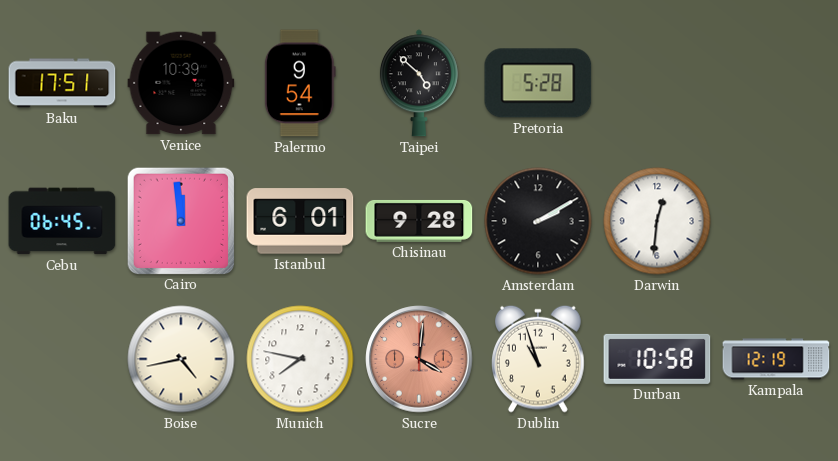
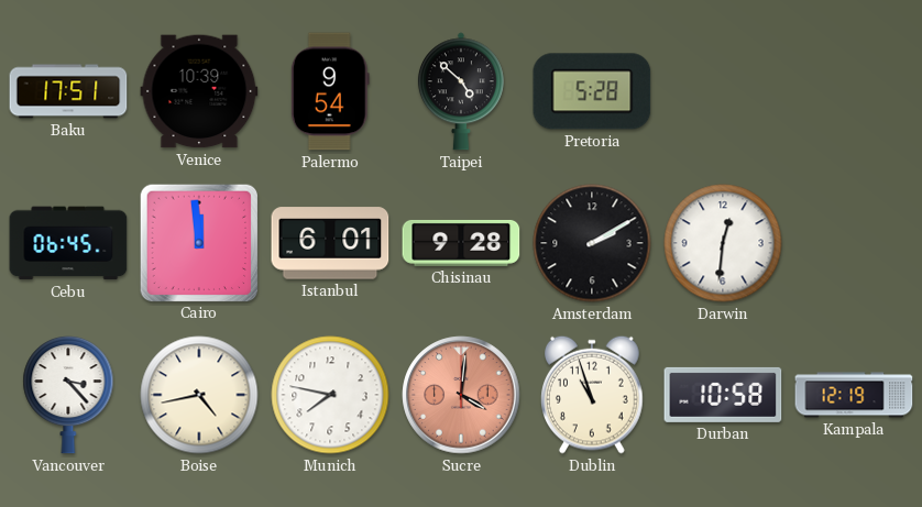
Vancouver: none -> 3:23 (68, 395)
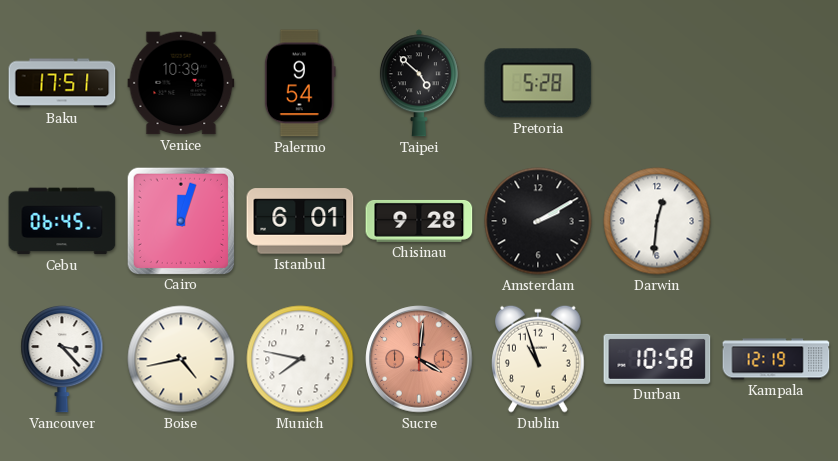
Cairo: 11:59 -> 12:03 (180, 220)
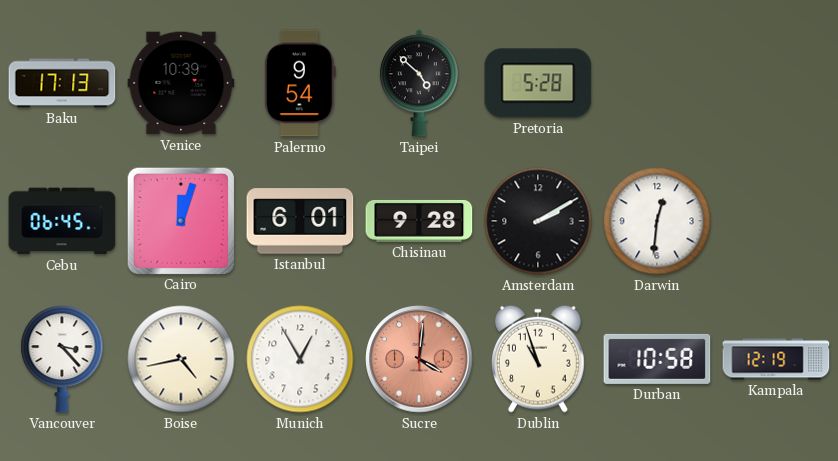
Baku: 17:51 -> 17:13 (62, 83)
Munich: 7:47 -> 12:55 (300, 359)
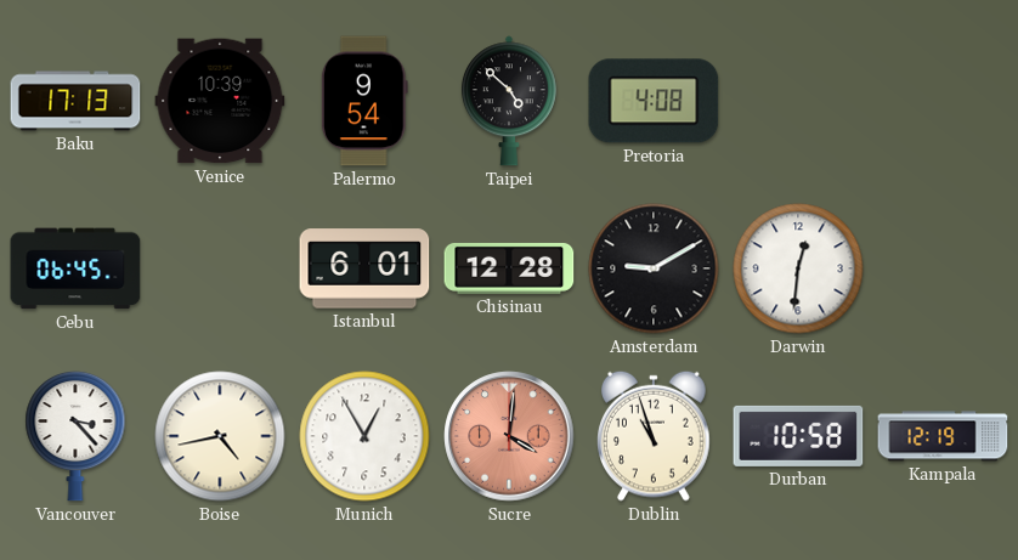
Pretoria: 5:28 -> 4:08 (654, 101)
Cairo: 12:03 -> none (180, 220)
Chisinau: 9:28 -> 12:28 (509, 268)
Amsterdam: 2:10 -> 9:10 (654, 268)
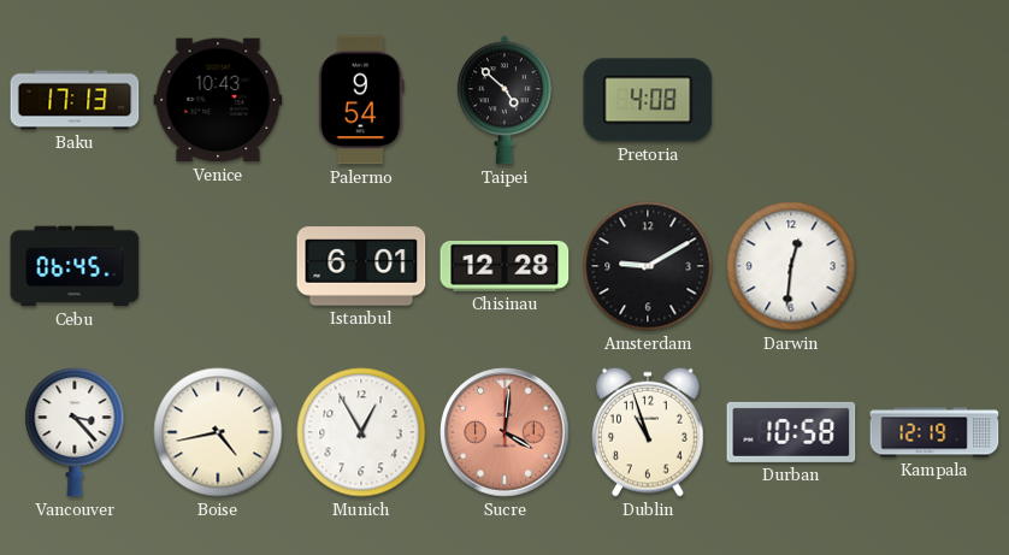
Venice: 10:39 -> 10:43 (218, 100)
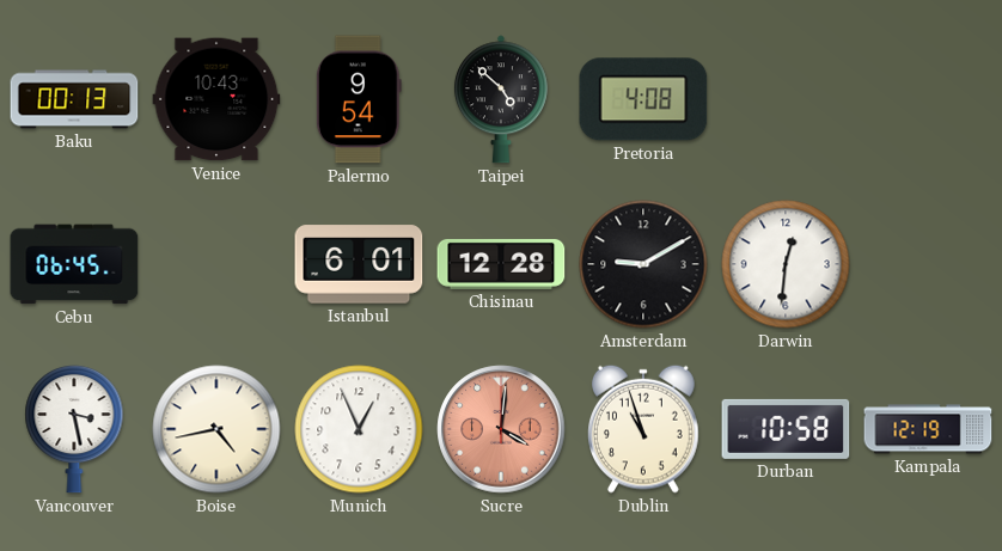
Baku: 17:13 -> 00:13 (74, 99)
Vancouver: 3:23 -> 3:28 (74, 429)
Munich: 12:55 -> 12:56 (359, 429)
